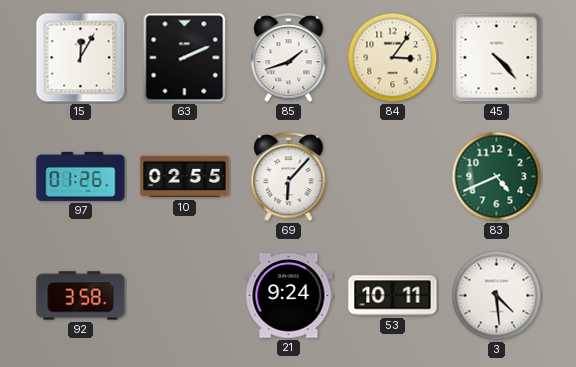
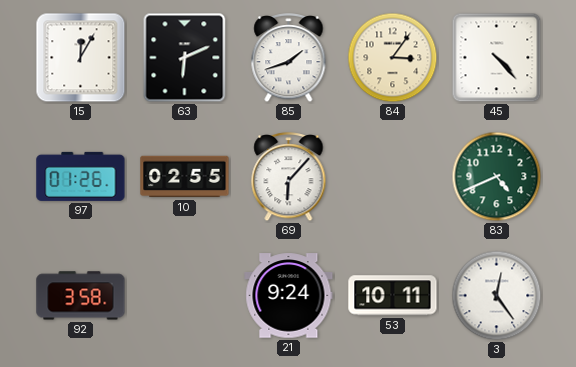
63: 2:11 -> 6:11 (185, 58)
3: 4:29 -> 12:24 (497, 296)
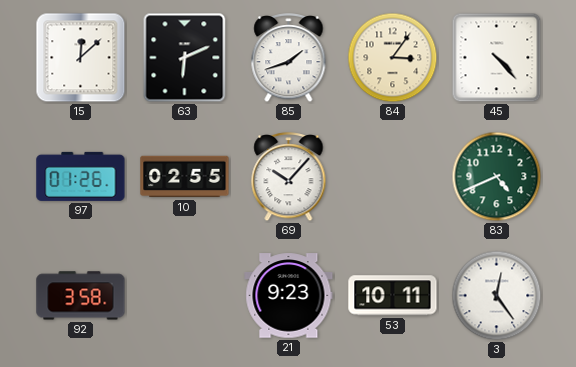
15: 12:05 -> 12:08 (81, 58)
69: 6:07 -> 10:07 (289, 177)
21: 9:24 -> 9:23 (289, 296)
